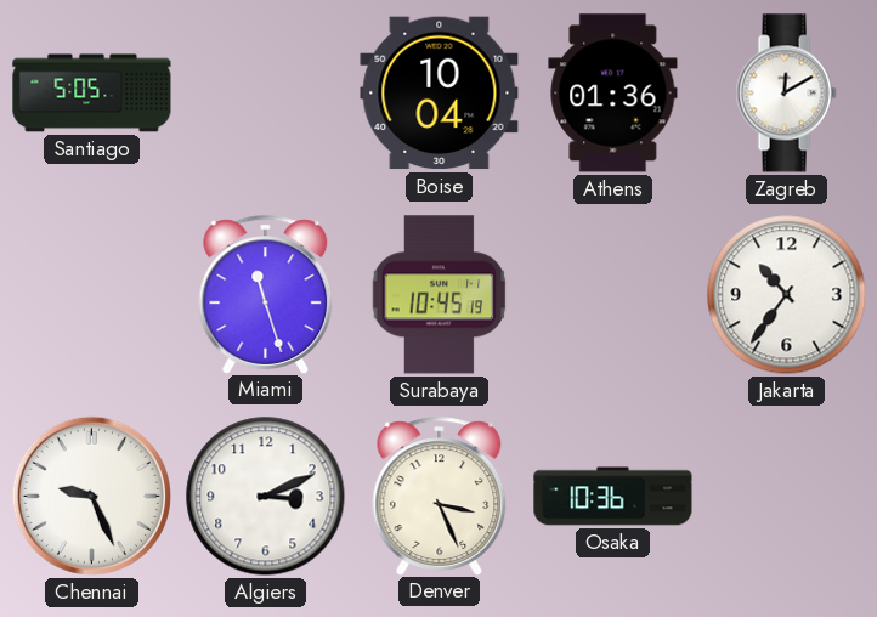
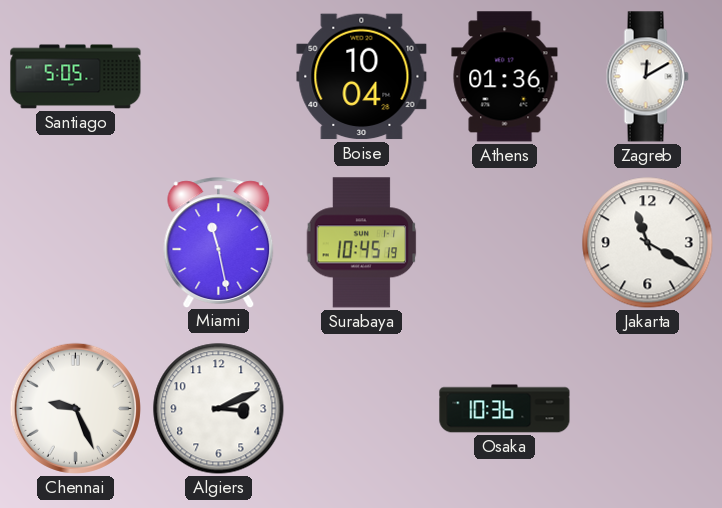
Miami: 11:27 -> 11:28 (219, 242)
Jakarta: 10:36 -> 11:20 (648, 243)
Denver: 3:26 -> none (440, 496)
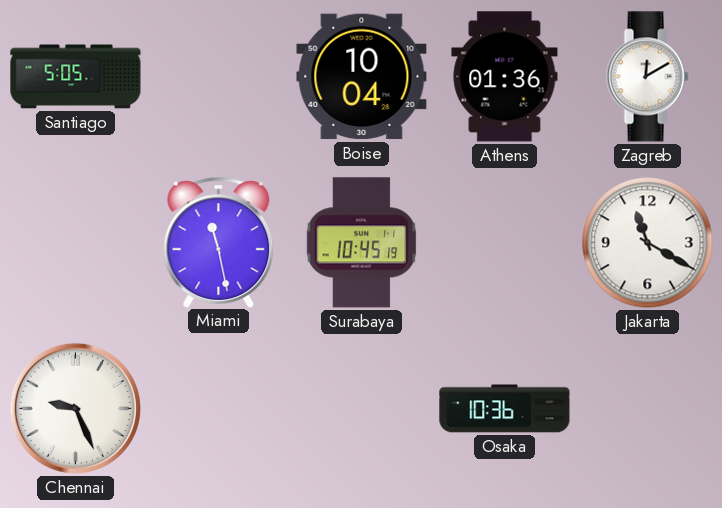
Algiers: 3:11 -> none (219, 409)
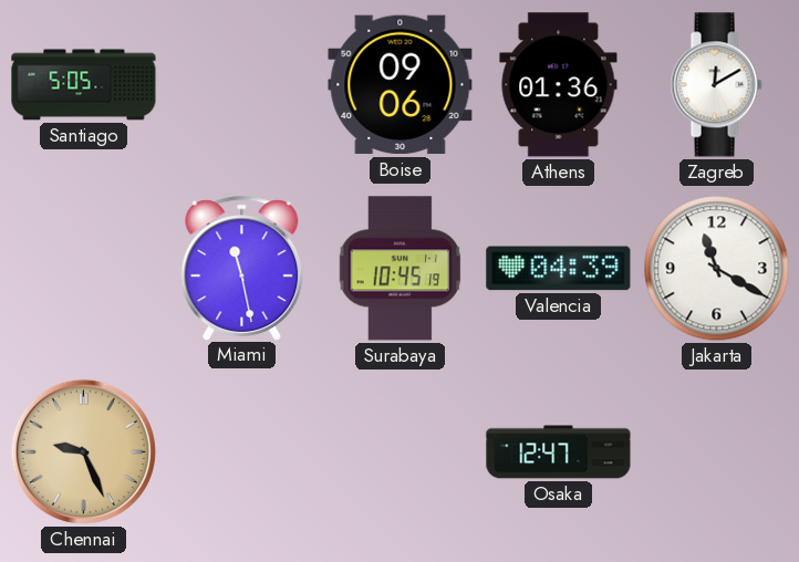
Boise: 10:04 -> 09:06 (401, 85)
Valencia: none -> 04:39 (559, 269)
Chennai dial: white -> champagne (83, 451)
Osaka: 10:36 -> 12:47 (559, 452)
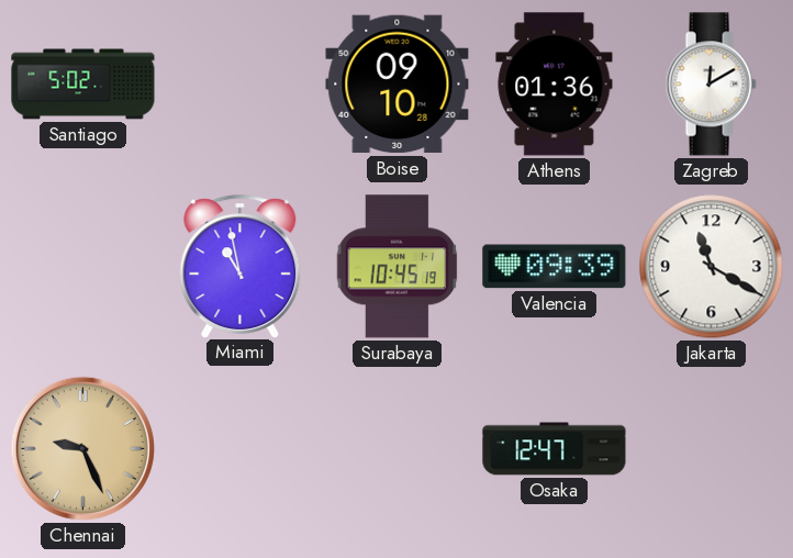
Santiago: 5:05 -> 5:02 (83, 85)
Boise: 09:06 -> 09:10 (398, 85)
Miami: 11:28 -> 10:58 (241, 266)
Valencia: 04:39 -> 09:39 (555, 267)
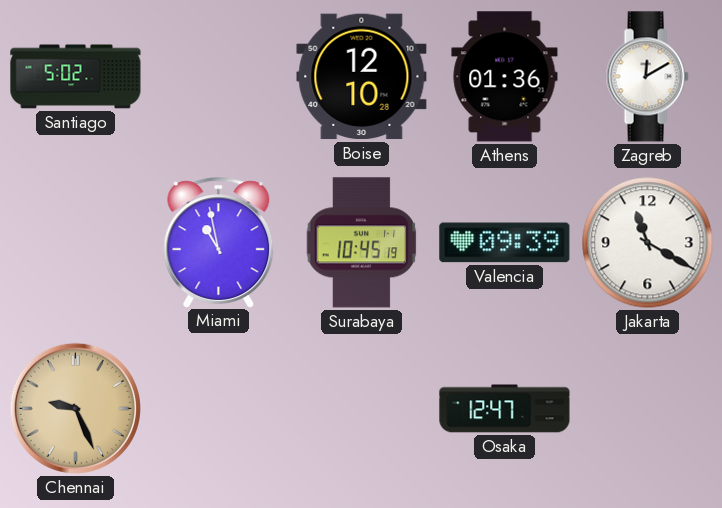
Boise: 09:10 -> 12:10 (362, 77)
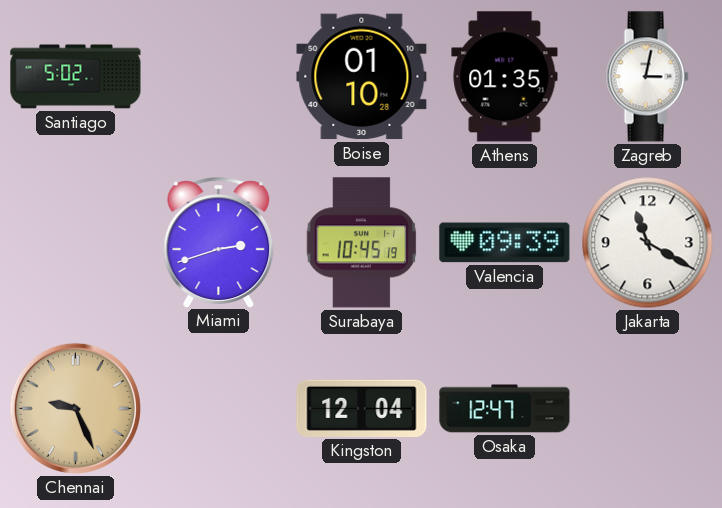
Boise: 12:10 -> 01:10 (362, 77)
Athens: 01:36 -> 01:35 (505, 77)
Zagreb: 12:10 -> 3:02 (647, 77)
Miami: 10:58 -> 2:42 (219, 242)
Kingston: none -> 12:04 (362, 408)
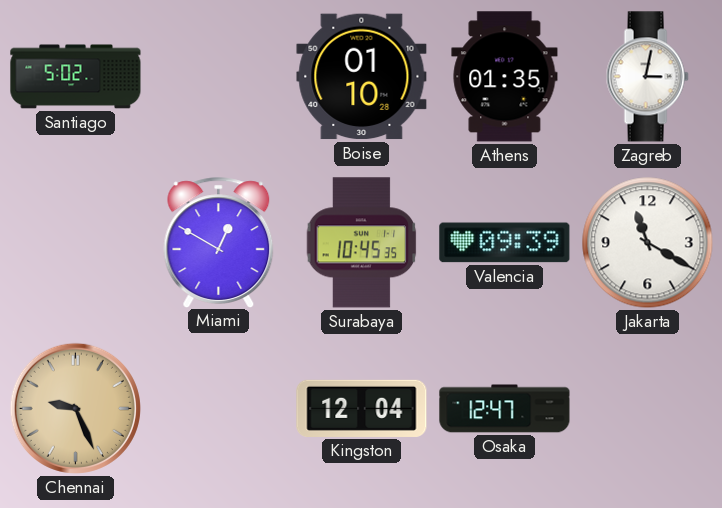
Miami: 2:42 -> 12:50 (219, 242)
Surabaya: 10:45:19 -> 10:45:35 (362, 243)
